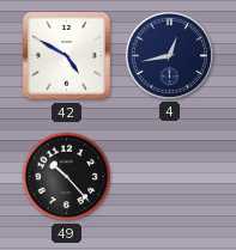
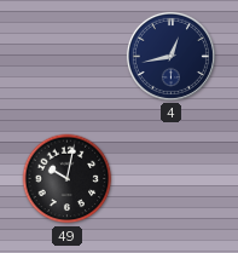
42: 4:50 -> none (67, 56)
49: 10:23 -> 10:02 (68, 179)
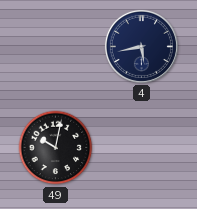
4: 12:43 -> 5:43 (141, 46)
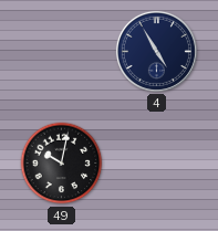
4: 5:43 -> 4:55 (156, 51)
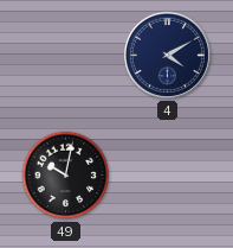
4: 4:55 -> 4:10 (167, 55)
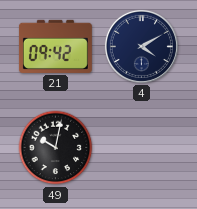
21: none -> 09:42 (55, 46)
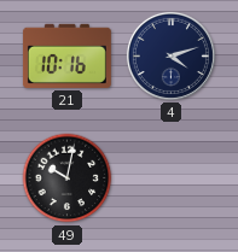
21: 09:42 -> 10:16 (66, 55)
4: 4:10 -> 4:12 (170, 55)
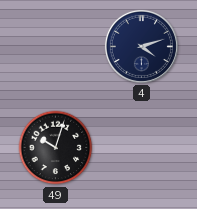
21: 10:16 -> none (66, 55)
49: 10:02 -> 10:03 (56, 148)
